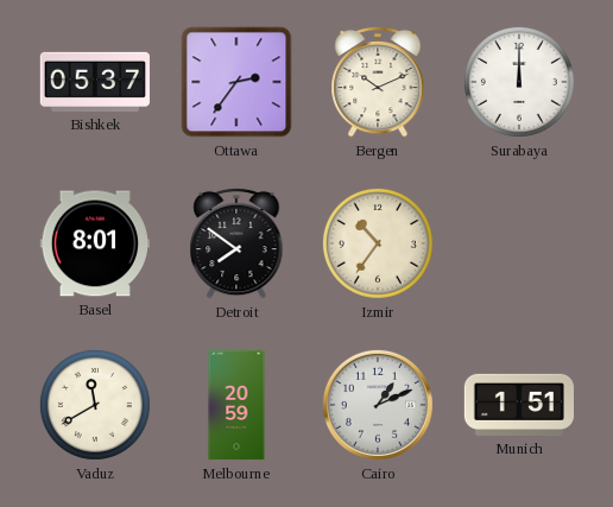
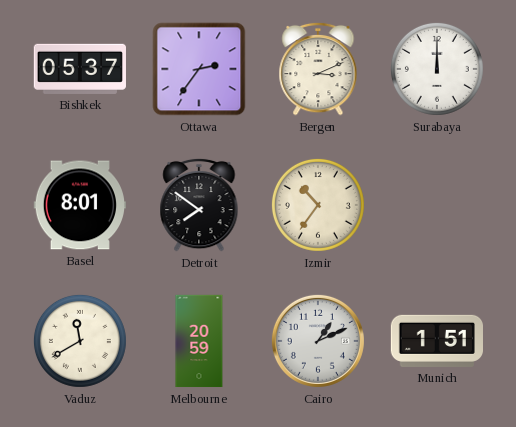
Bergen: 10:11 -> 3:11 (318, 69)
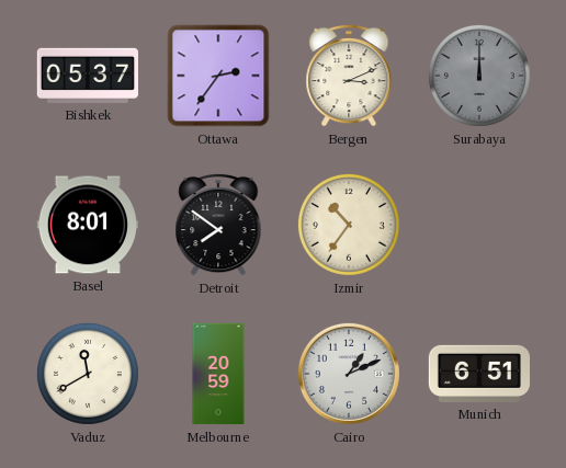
Surabaya dial: white -> grey (479, 76)
Munich: 1:51 -> 6:51 (478, 374)
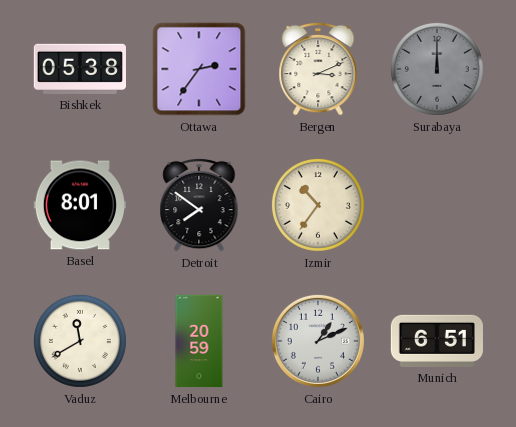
Bishkek: 05:37 -> 05:38 (80, 69)
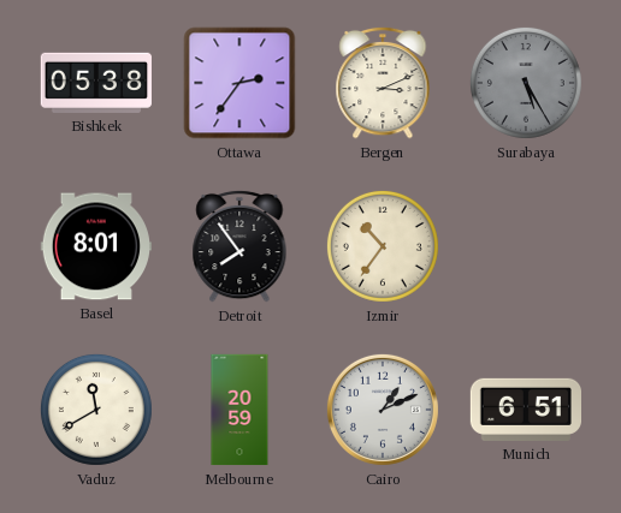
Surabaya: 12:00 -> 5:25 (526, 83)
Detroit: 7:51 -> 7:54 (239, 246)
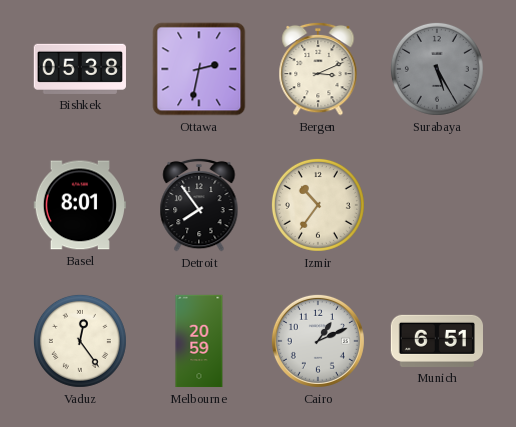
Ottawa: 2:36 -> 2:32 (199, 69)
Vaduz: 11:40 -> 12:24 (80, 341)
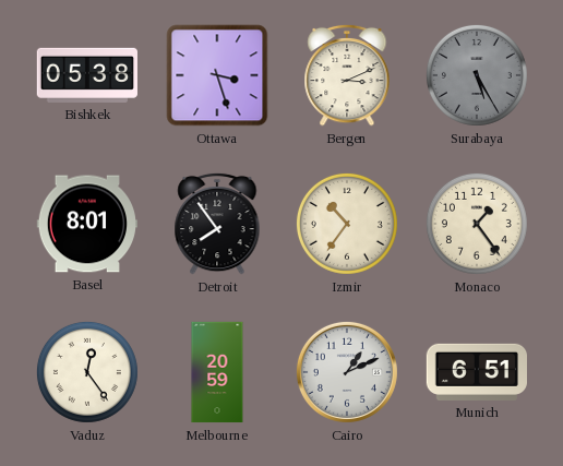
Ottawa: 2:32 -> 3:27 (217, 75)
Monaco: none -> 1:24 (477, 224)
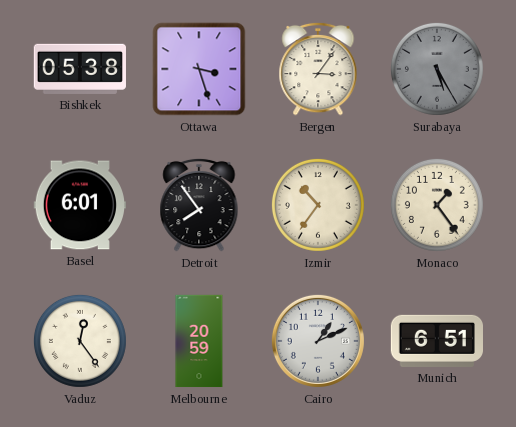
Bergen: 3:11 -> 3:06 (318, 69)
Basel: 8:01 -> 6:01 (79, 205)
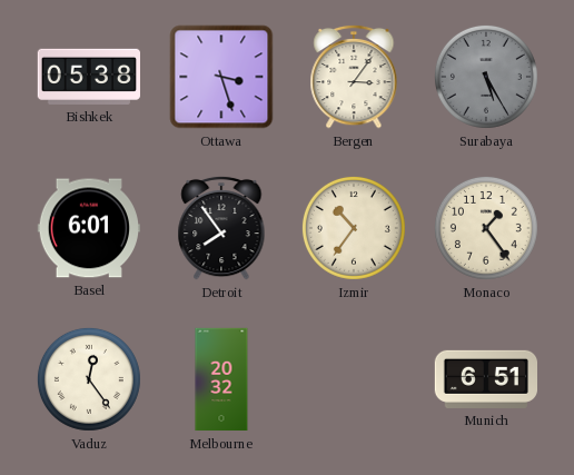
Melbourne: 20:59 -> 20:32 (221, 379)
Cairo: 1:11 -> none (318, 341)
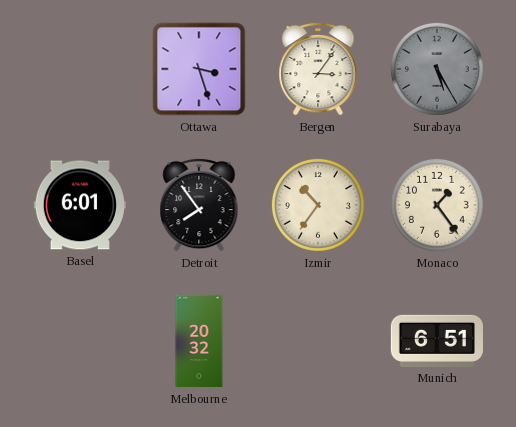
Bishkek: 05:38 -> none (89, 77)
Vaduz: 12:24 -> none (89, 379)
